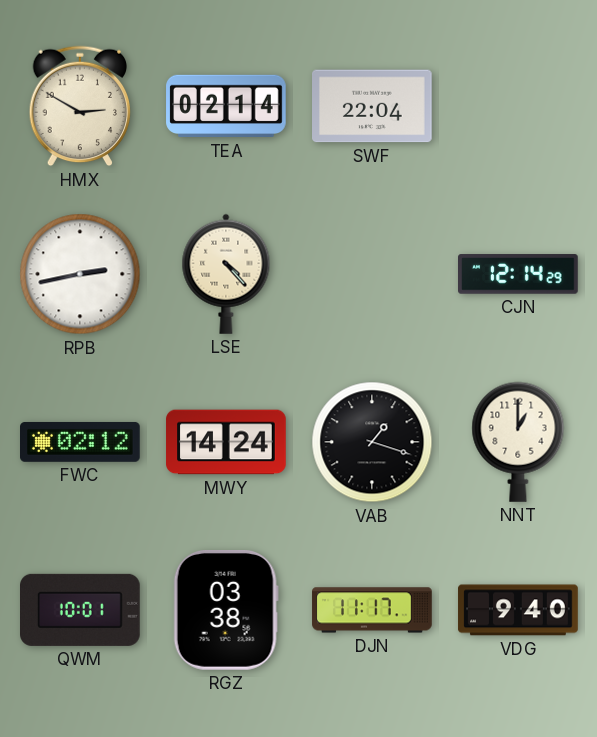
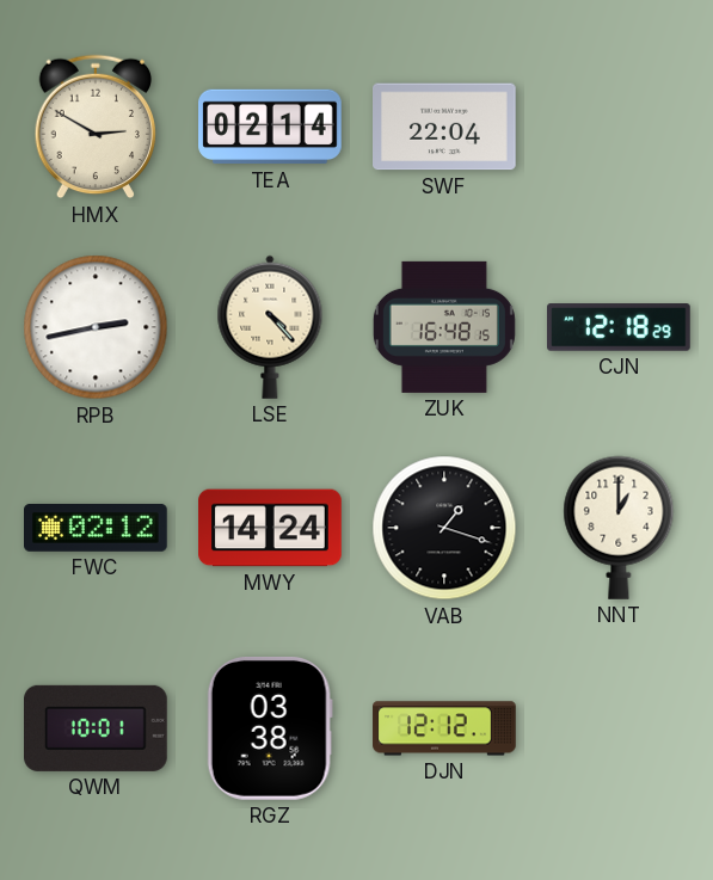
ZUK: none -> 16:48 (444, 327)
CJN: 12:14 -> 12:18 (620, 327)
DJN: 11:17 -> 12:12 (444, 728)
VDG: 9:40 -> none (518, 610)
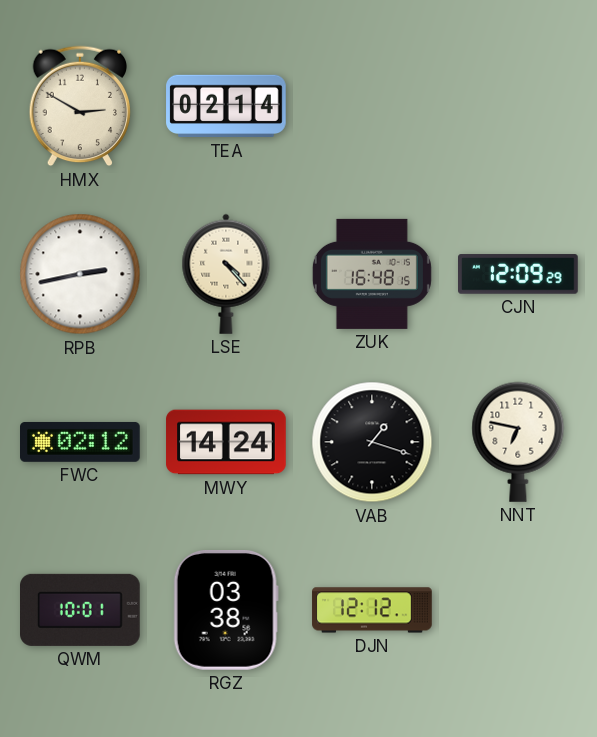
SWF: 22:04 -> none (445, 127)
CJN: 12:18 -> 12:09 (519, 274)
NNT: 1:00 -> 6:47 (518, 442)
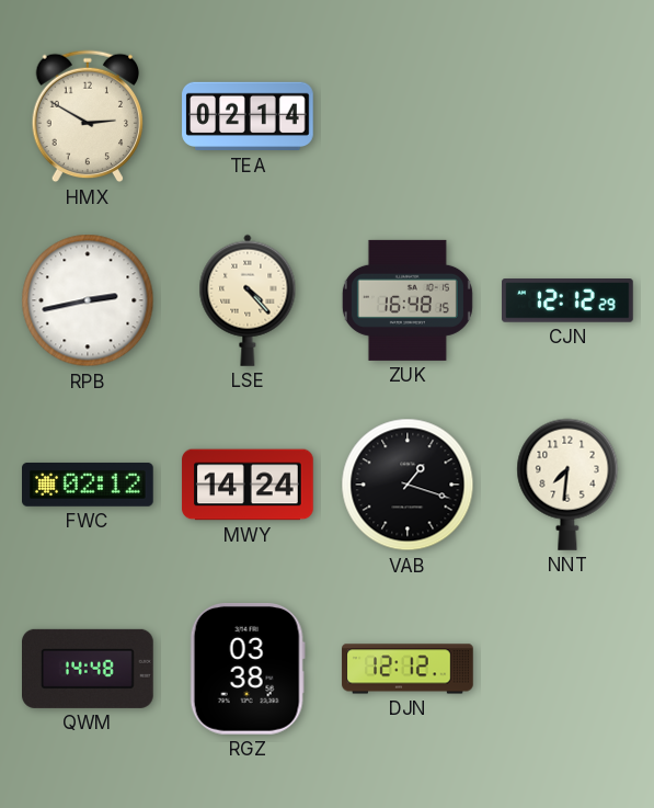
CJN: 12:09 -> 12:12 (569, 300)
NNT: 6:47 -> 7:31 (567, 485)
QWM: 10:01 -> 14:48 (89, 669)
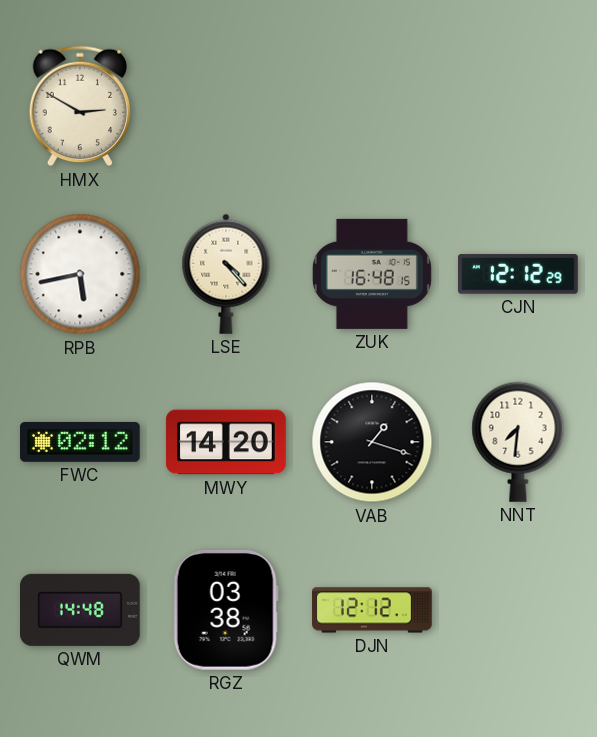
TEA: 02:14 -> none (248, 116)
RPB: 2:43 -> 5:43 (80, 274)
MWY: 14:24 -> 14:20 (226, 442)
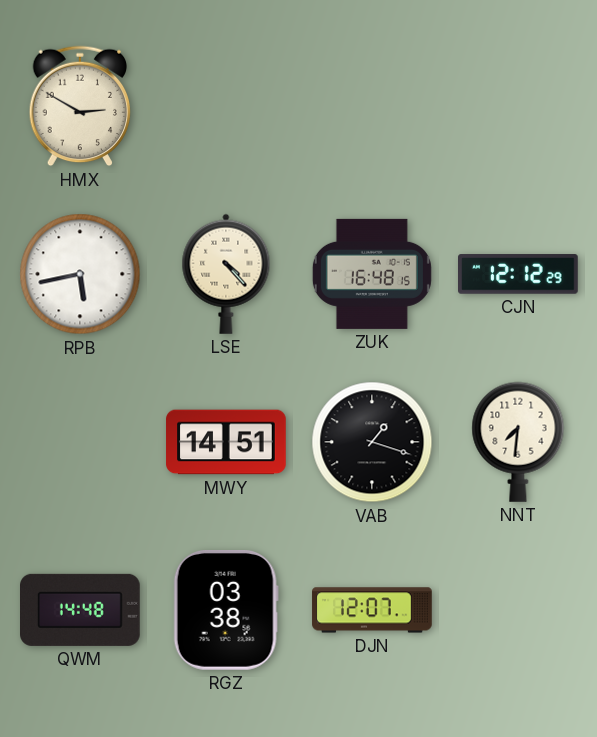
FWC: 02:12 -> none (81, 442)
MWY: 14:20 -> 14:51 (226, 442)
DJN: 12:12 -> 12:07 (372, 610)
